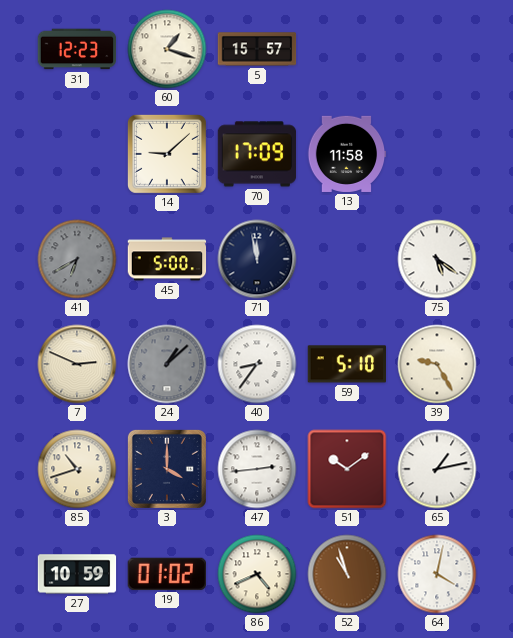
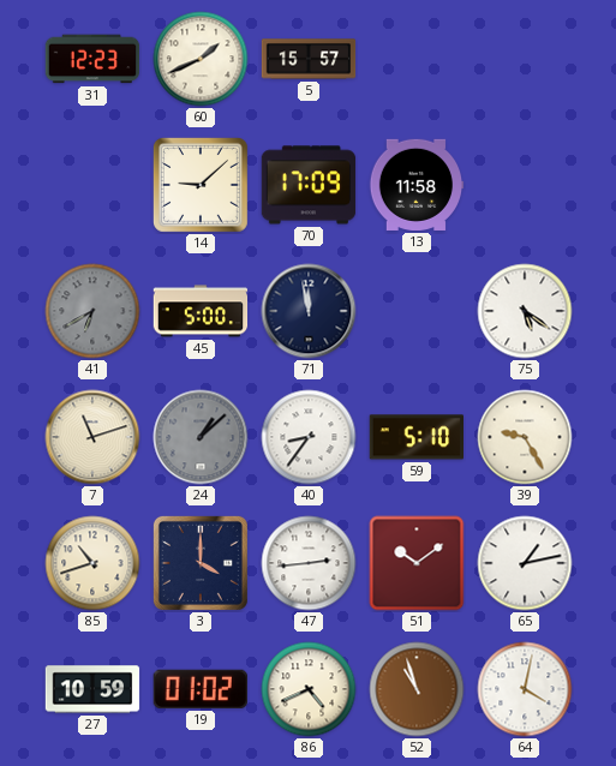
60: 1:18 -> 1:41 (201, 59)
7: 2:49 -> 11:12 (92, 437)
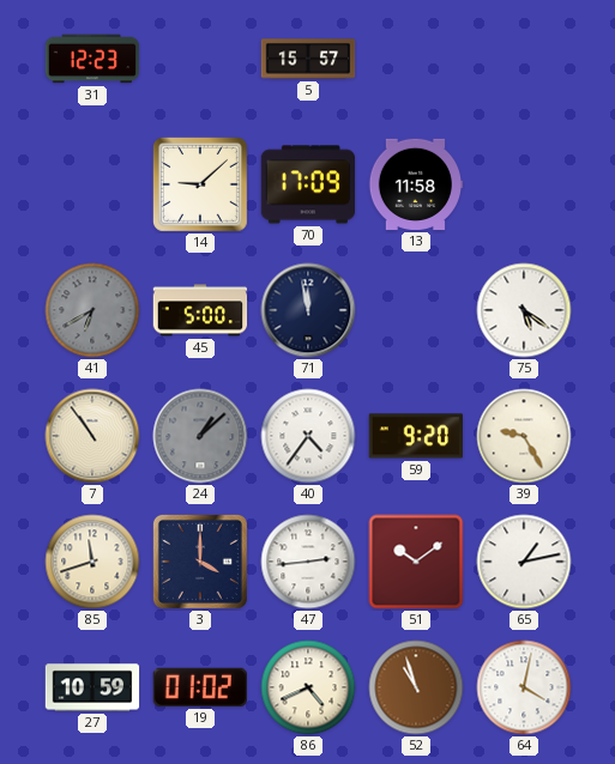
60: 1:41 -> none (201, 59)
7: 11:12 -> 10:54 (92, 436)
40: 8:36 -> 4:36 (308, 436)
59: 5:10 -> 9:20 (415, 436)
85: 10:42 -> 11:42 (92, 562)
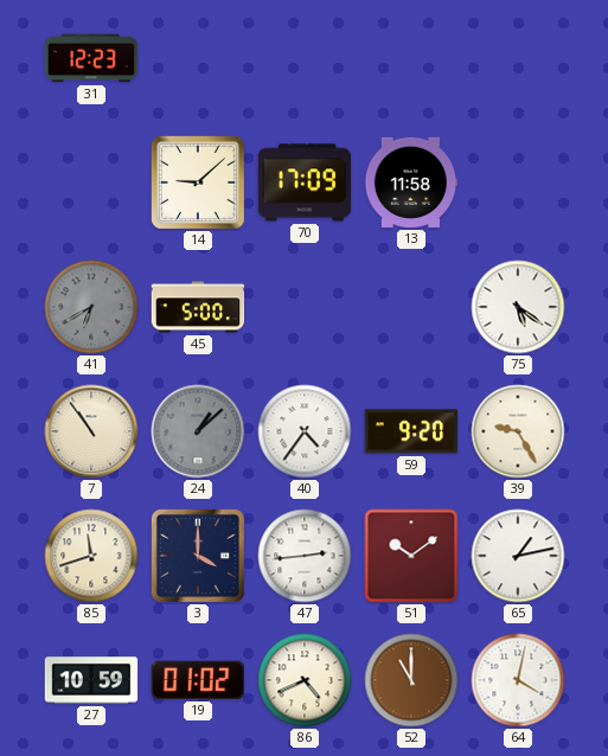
5: 15:57 -> none (308, 59)
71: 11:58 -> none (308, 310)
52: 10:57 -> 11:00 (411, 680)
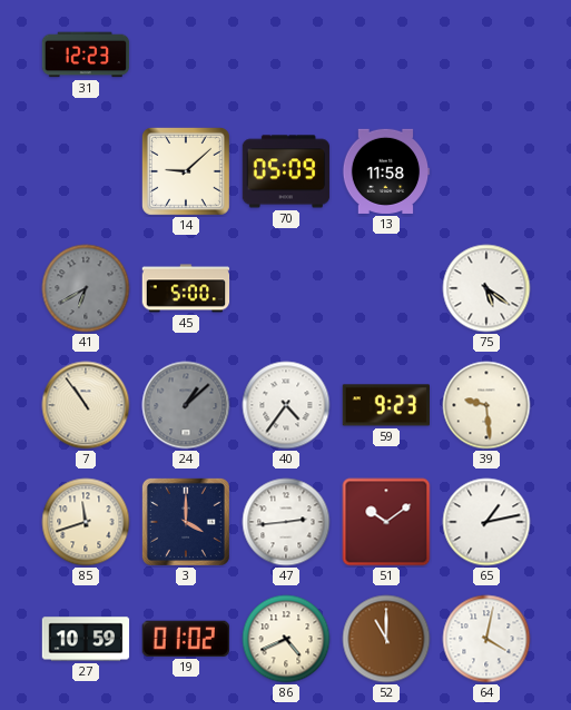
70: 17:09 -> 05:09 (286, 171)
59: 9:20 -> 9:23 (385, 405)
39: 9:25 -> 9:29 (486, 405)
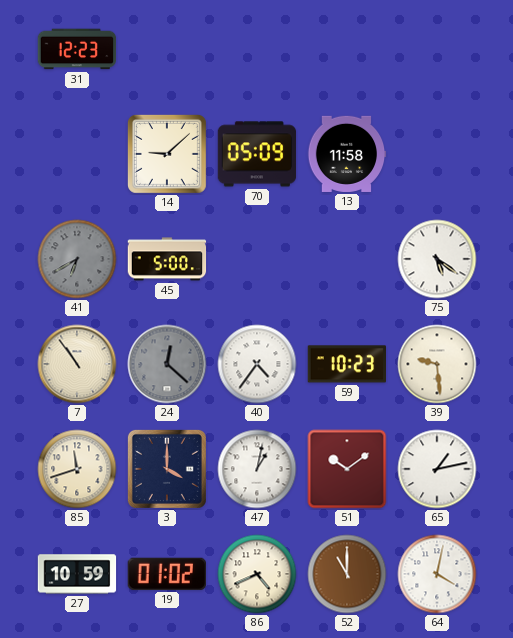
24: 1:08 -> 12:22 (167, 364)
59: 9:23 -> 10:23 (346, 364)
47: 2:44 -> 1:02 (257, 469)
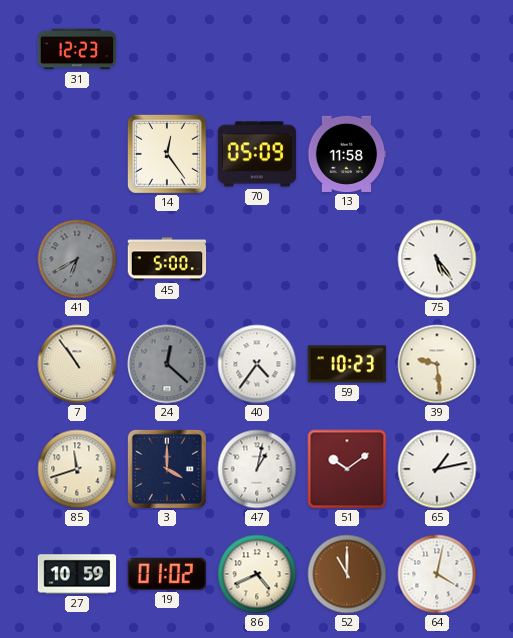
14: 9:08 -> 12:24 (167, 154)
75: 5:21 -> 5:24 (437, 259)
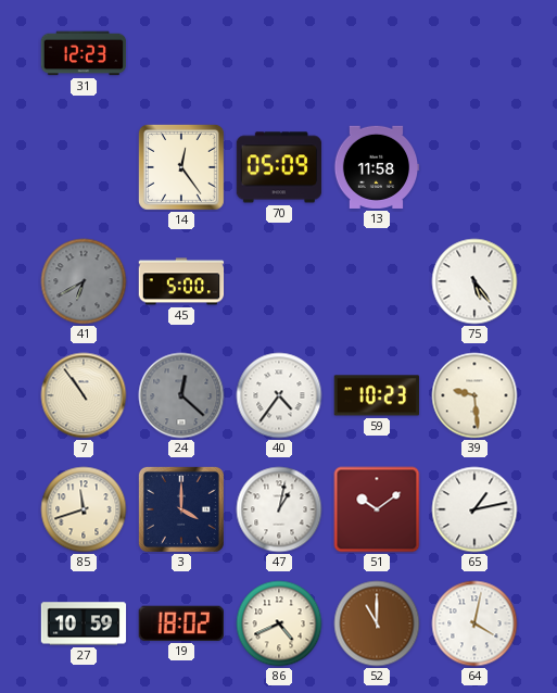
19: 01:02 -> 18:02 (181, 623)
